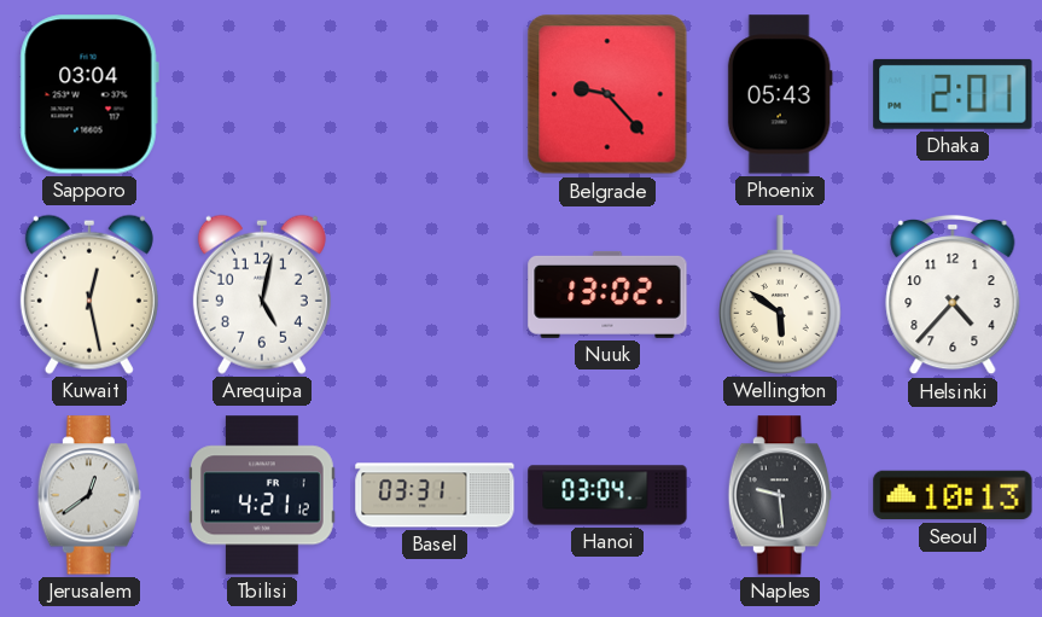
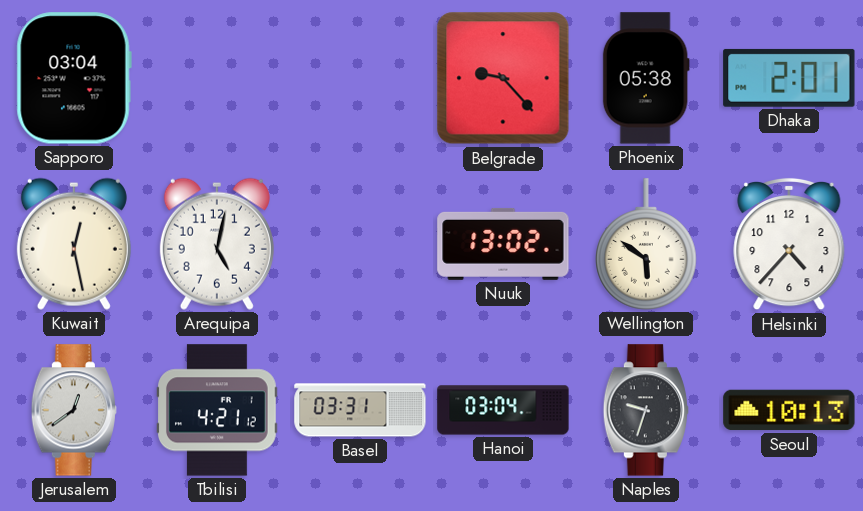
Phoenix: 05:43 -> 05:38 (646, 78)
Naples: 9:29 -> 9:33 (646, 410)
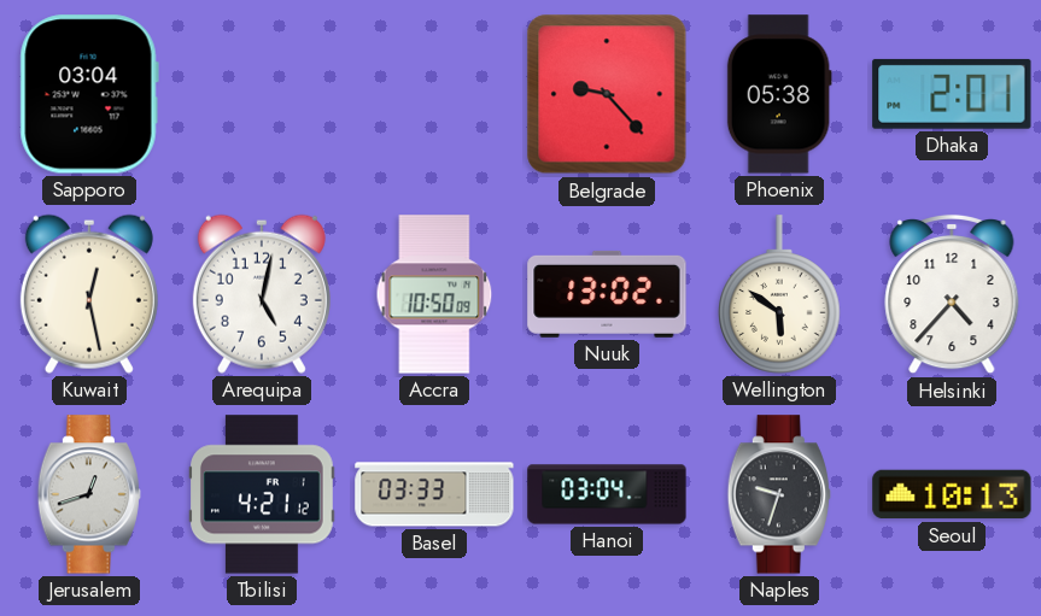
Accra: none -> 10:50 (434, 294)
Jerusalem: 12:39 -> 12:42 (89, 494)
Basel: 03:31 -> 03:33 (434, 494)
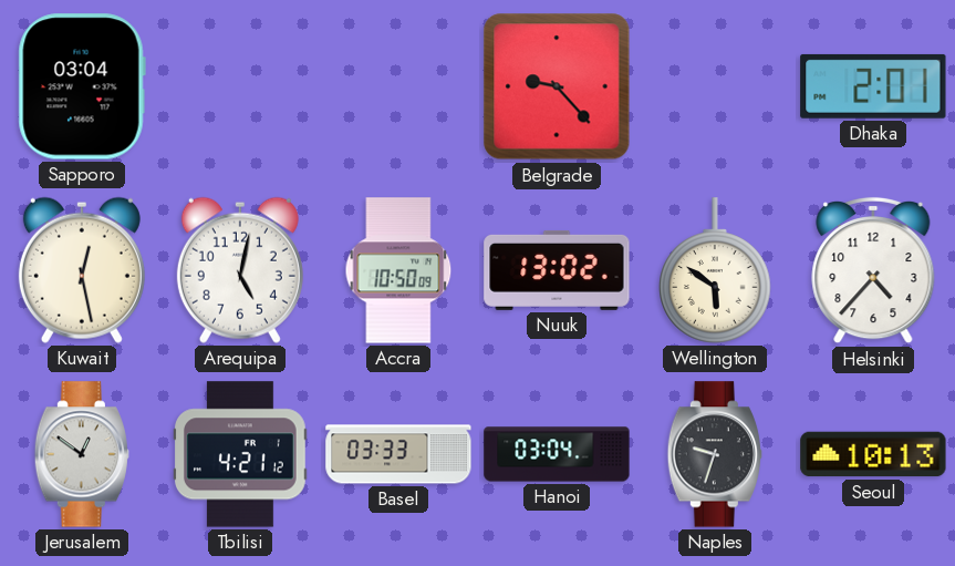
Phoenix: 05:38 -> none (779, 94)
Jerusalem: 12:42 -> 12:51 (82, 454)
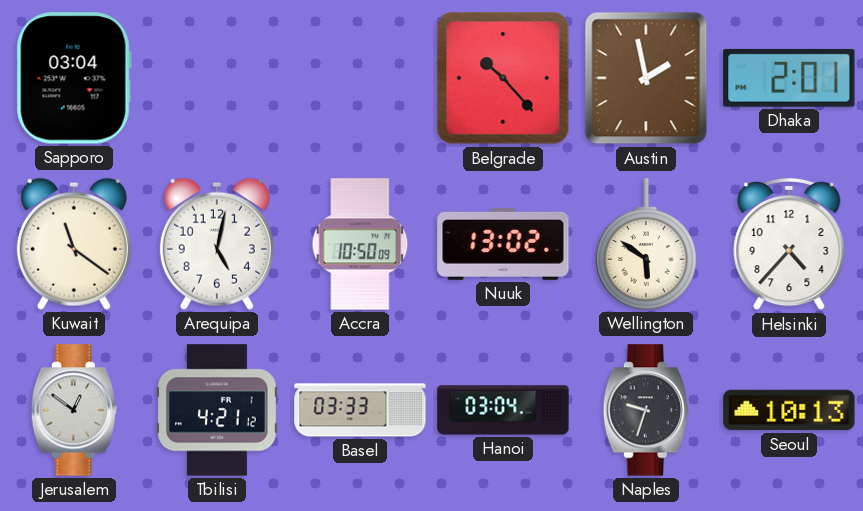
Belgrade: 9:23 -> 10:23 (503, 78)
Austin: none -> 1:58 (646, 78)
Kuwait: 12:28 -> 11:21 (74, 244)
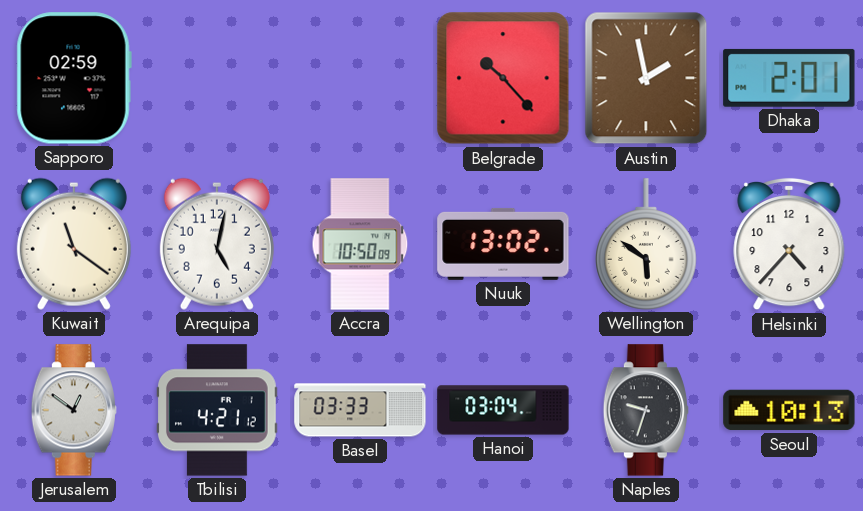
Sapporo: 03:04 -> 02:59 (74, 78)
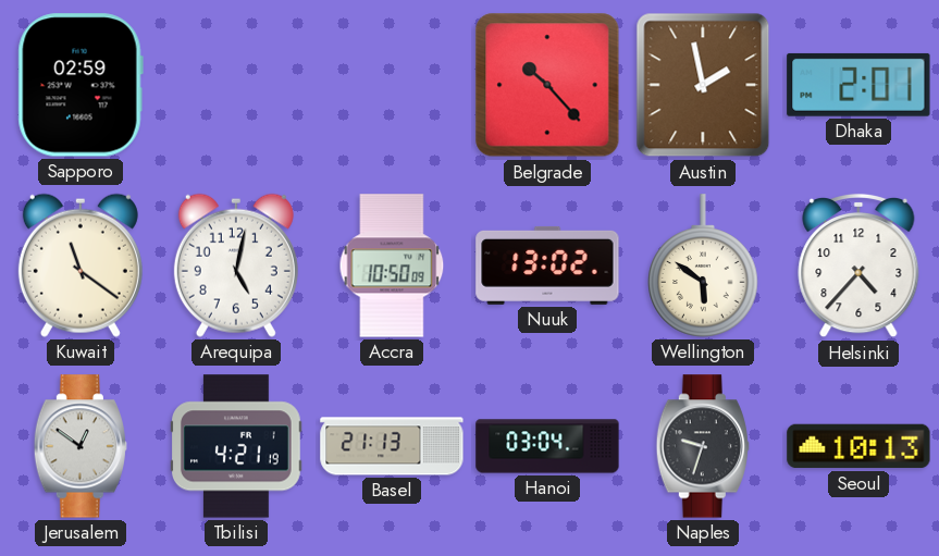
Tbilisi: 4:21:12 -> 4:21:19 (237, 446)
Basel: 03:33 -> 21:13 (392, 446)
